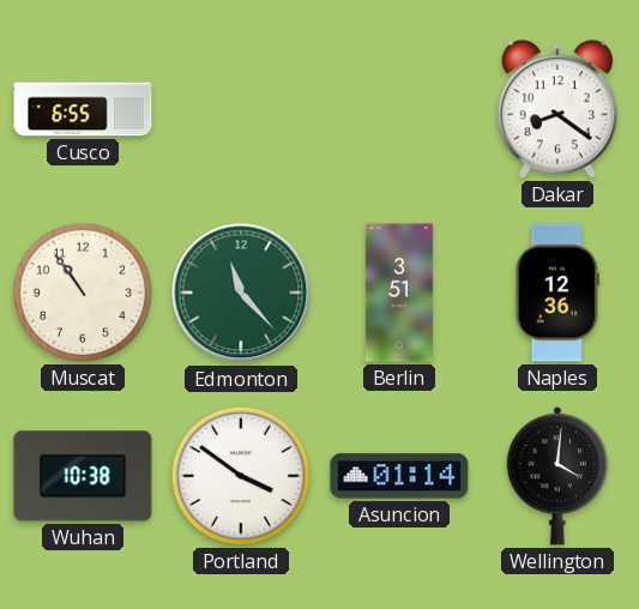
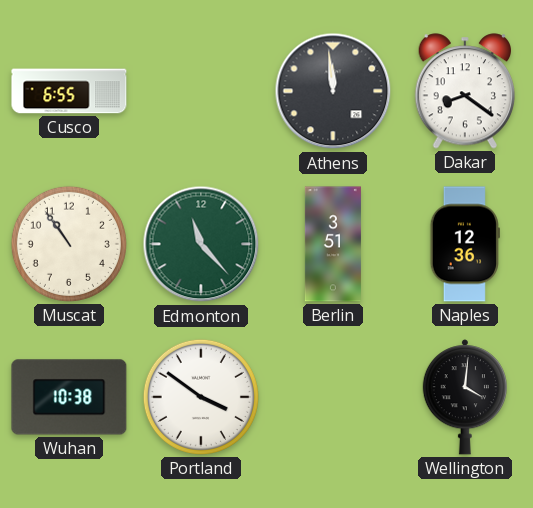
Athens: none -> 11:59 (333, 91)
Asuncion: 01:14 -> none (399, 476)
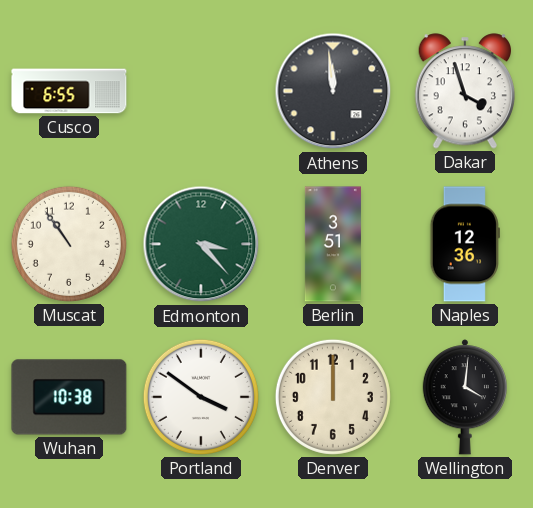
Dakar: 8:21 -> 3:57 (465, 91)
Edmonton: 11:23 -> 3:23 (201, 244)
Denver: none -> 12:00 (333, 397)
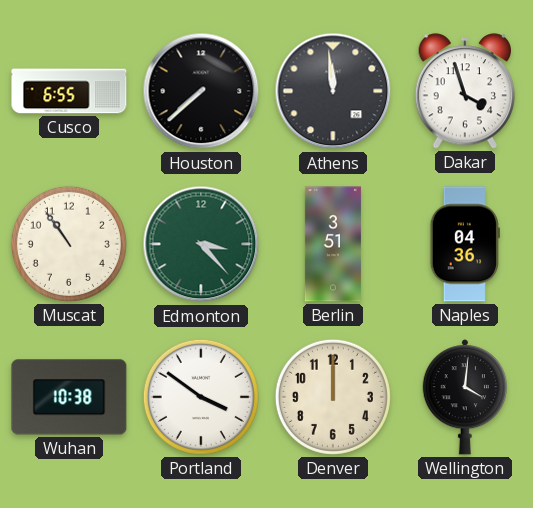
Houston: none -> 7:38 (201, 91)
Naples: 12:36 -> 04:36 (465, 244)
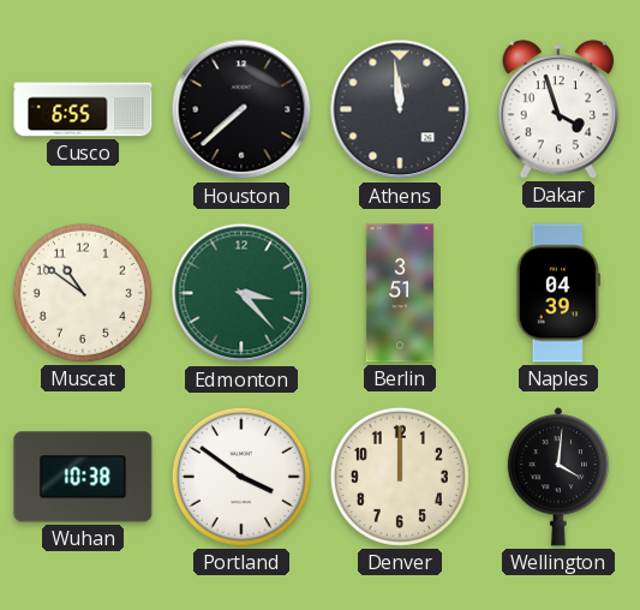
Muscat: 10:54 -> 10:51 (83, 293)
Naples: 04:36 -> 04:39 (558, 293)
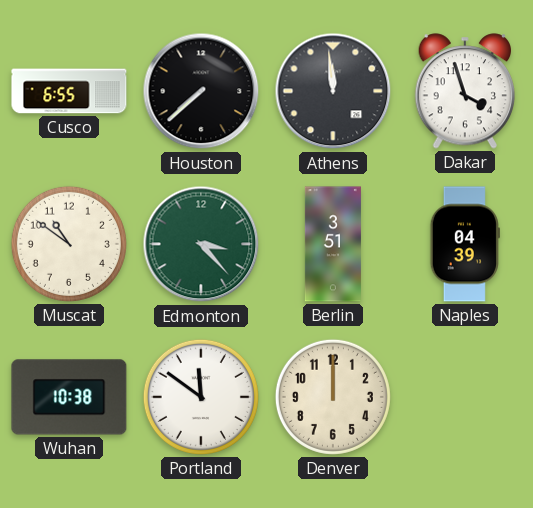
Portland: 3:51 -> 11:51 (201, 397)
Wellington: 4:01 -> none (557, 477)
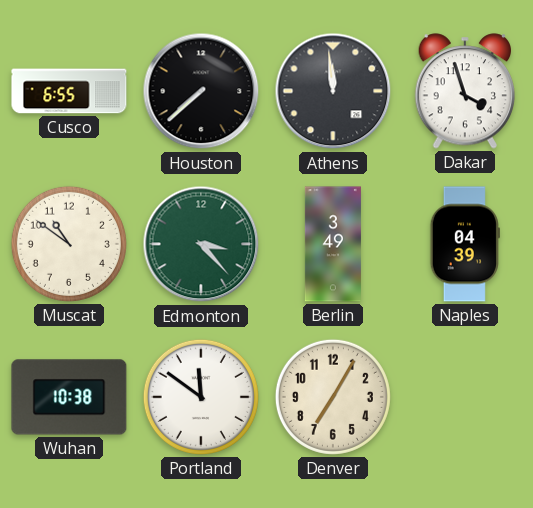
Berlin: 3:51 -> 3:49 (333, 244)
Denver: 12:00 -> 7:05 (333, 397)
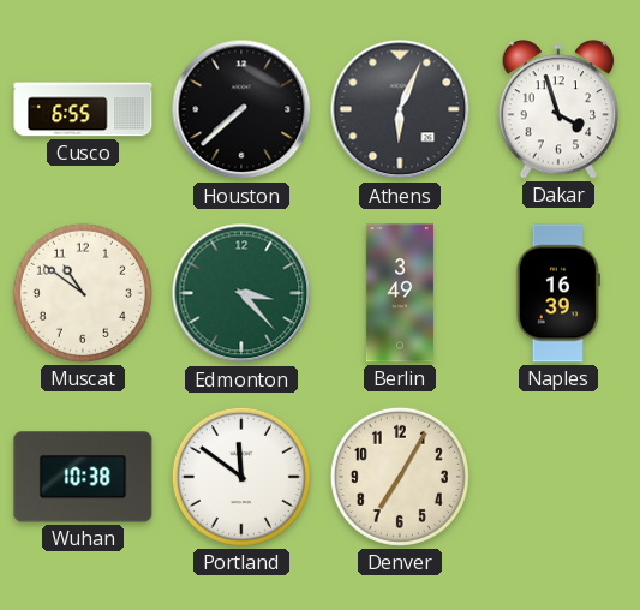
Athens: 11:59 -> 6:04 (400, 109)
Naples: 04:39 -> 16:39 (558, 293)
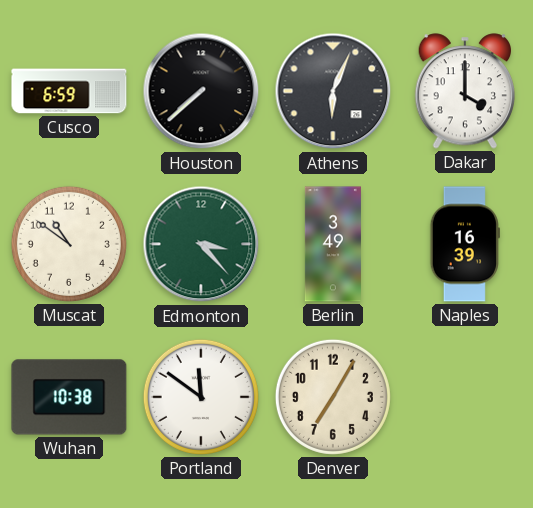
Cusco: 6:55 -> 6:59 (69, 91)
Dakar: 3:57 -> 4:00 (465, 91)
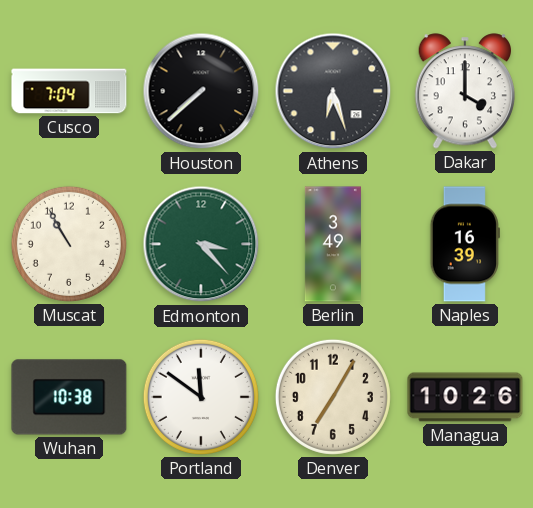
Cusco: 6:59 -> 7:04 (69, 91)
Athens: 6:04 -> 6:27 (333, 91)
Muscat: 10:51 -> 10:55 (69, 244)
Managua: none -> 10:26 (465, 397)
